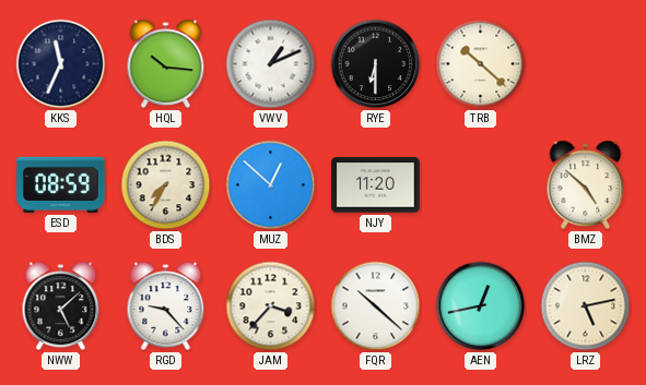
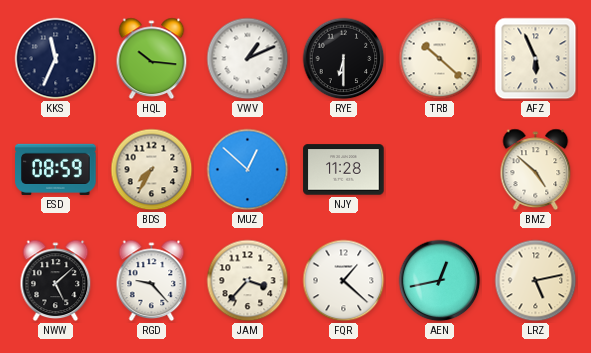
AFZ: none -> 5:56 (536, 59)
NJY: 11:20 -> 11:28 (344, 170)
FQR: 10:22 -> 1:22 (344, 281)
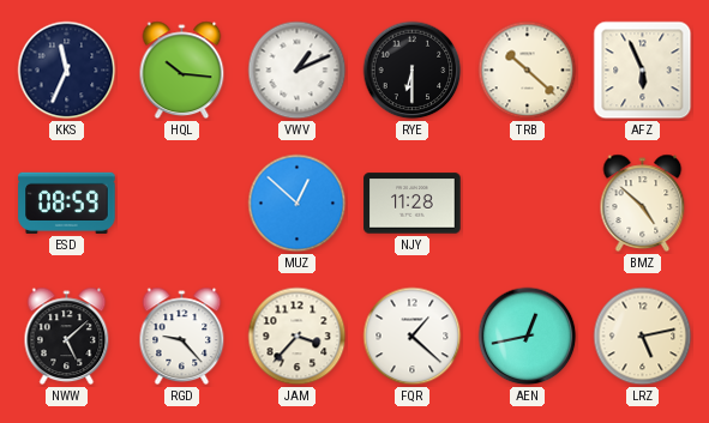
BDS: 7:35 -> none (152, 170)
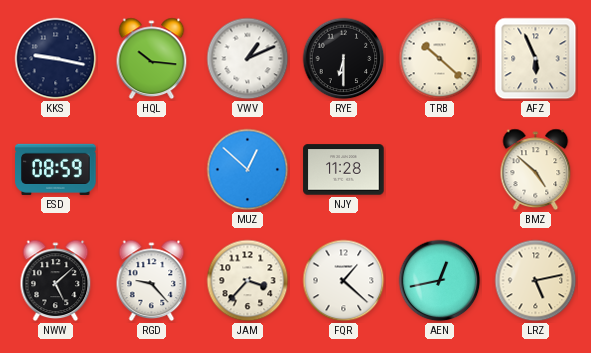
KKS: 11:34 -> 9:17 (56, 59)
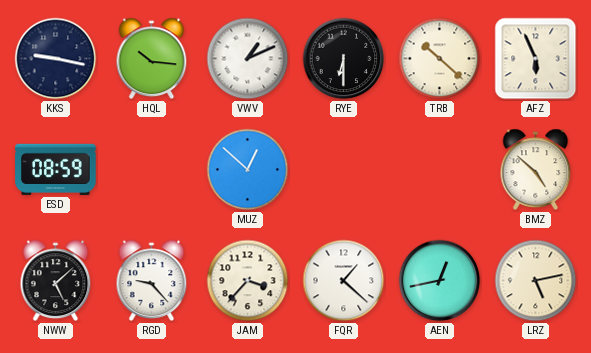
NJY: 11:28 -> none (344, 170)
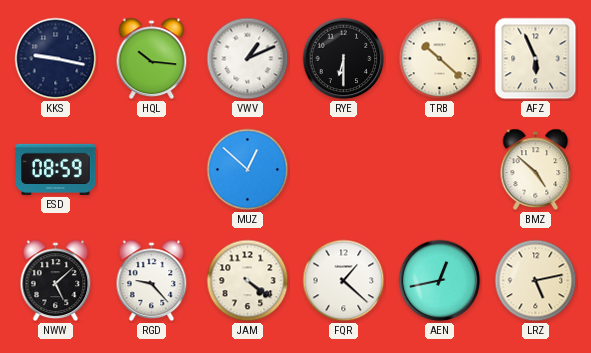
JAM: 3:37 -> 4:21 (248, 281)
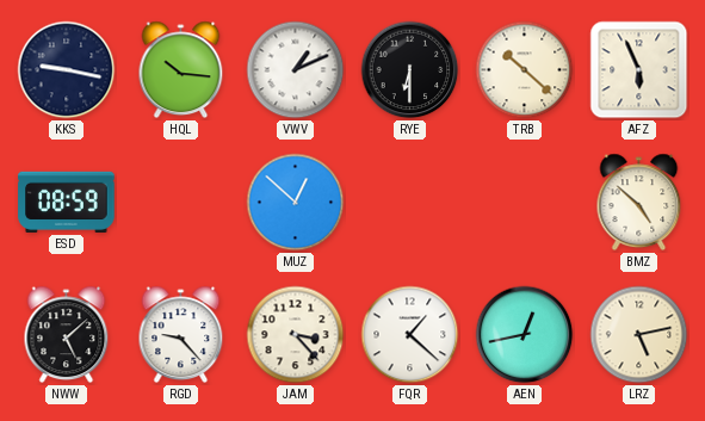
JAM: 4:21 -> 3:23 (296, 335)
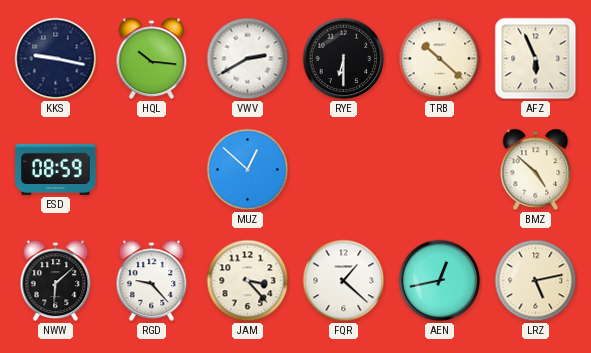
VWV: 1:11 -> 2:40 (248, 59)
NWW: 5:08 -> 6:08 (56, 281)
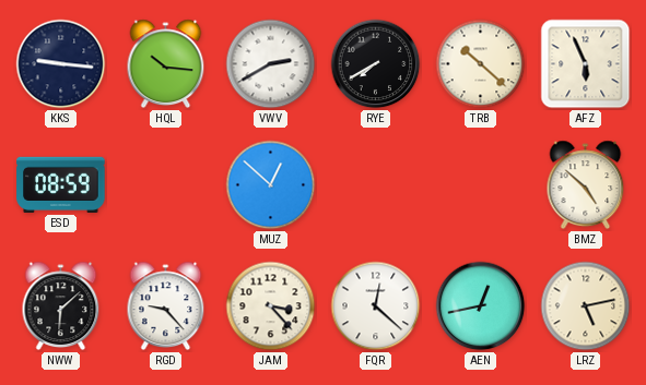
KKS: 9:17 -> 9:16 (61, 64)
RYE: 6:30 -> 7:40 (376, 64)
FQR: 1:22 -> 12:22 (376, 306)
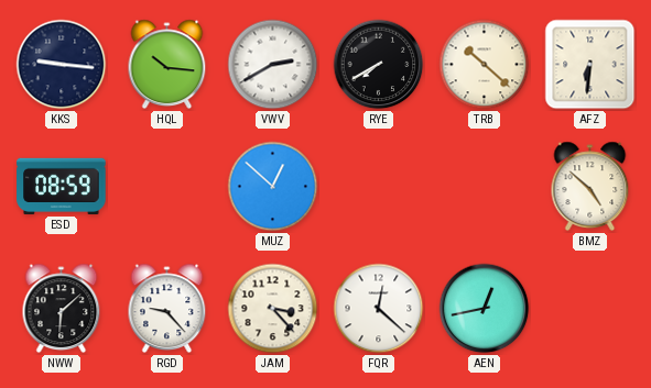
AFZ: 5:56 -> 6:31 (590, 65)
LRZ: 5:13 -> none (586, 306)
